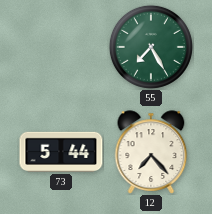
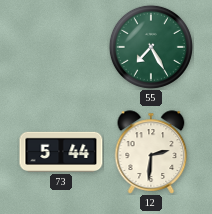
12: 7:23 -> 2:31 (151, 152)
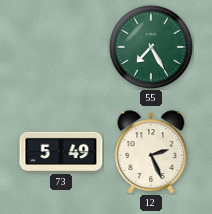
73: 5:44 -> 5:49 (61, 152)
12: 2:31 -> 2:26 (151, 152)
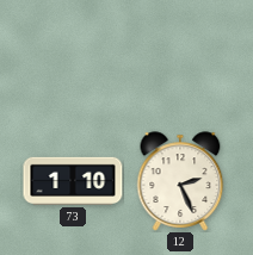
55: 7:25 -> none (151, 47)
73: 5:49 -> 1:10 (73, 181)
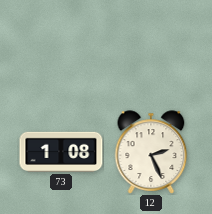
73: 1:10 -> 1:08 (61, 152)
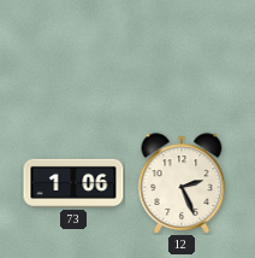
73: 1:08 -> 1:06 (73, 183)
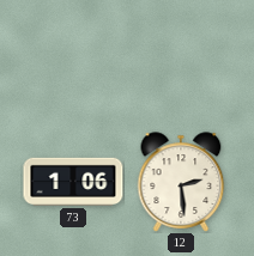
12: 2:26 -> 2:29 (181, 182)
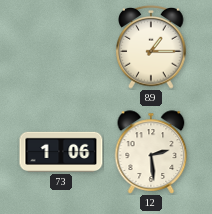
89: none -> 1:15 (151, 48)
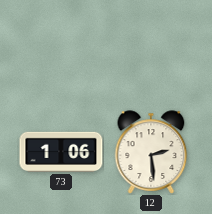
89: 1:15 -> none (151, 48)
